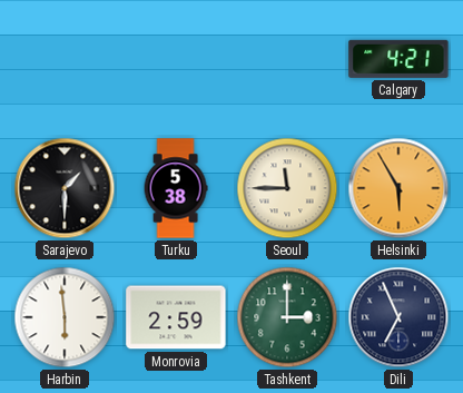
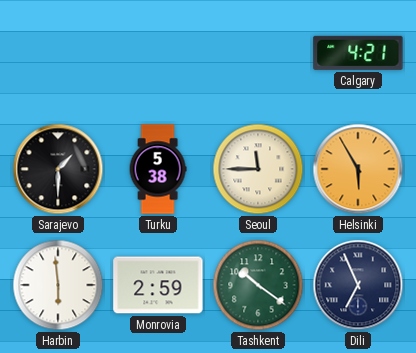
Tashkent: 3:00 -> 10:21 (258, 285)
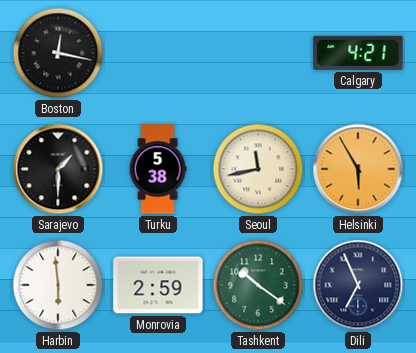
Boston: none -> 12:17 (58, 53)
Seoul: 11:45 -> 11:43 (258, 169)
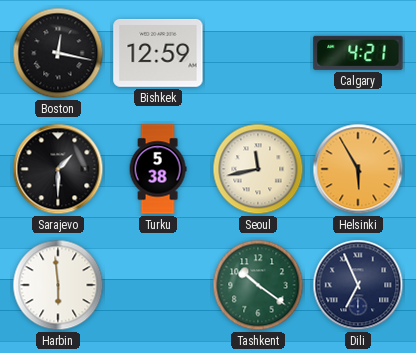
Bishkek: none -> 12:59 (158, 53)
Monrovia: 2:59 -> none (158, 285)
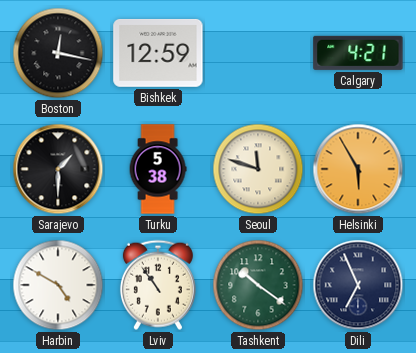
Seoul: 11:43 -> 11:48 (258, 169)
Harbin: 5:59 -> 4:50 (58, 285)
Lviv: none -> 10:54 (158, 285)
